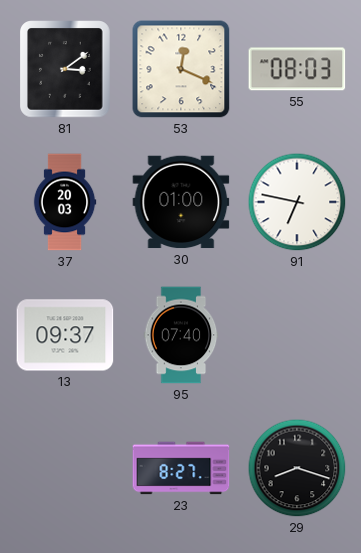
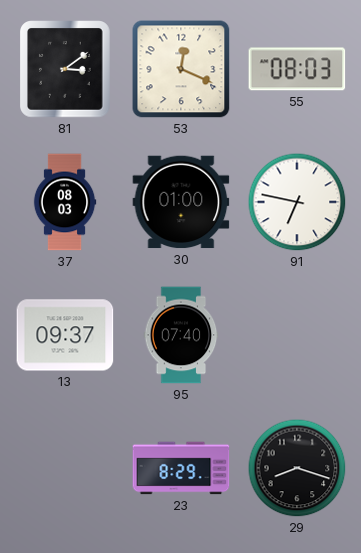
37: 20:03 -> 08:03 (65, 202)
23: 8:27 -> 8:29 (181, 468)
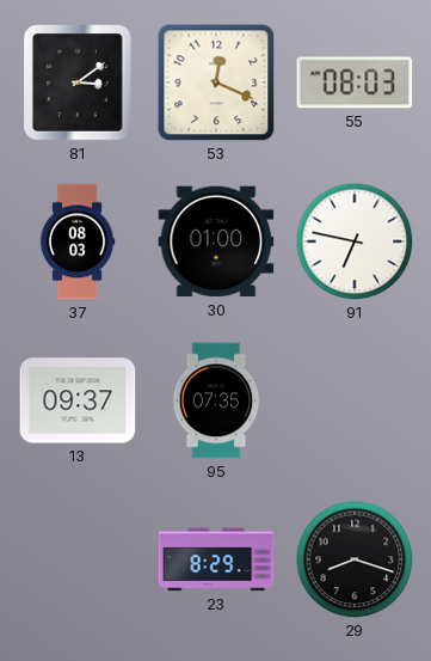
95: 07:40 -> 07:35 (216, 400)
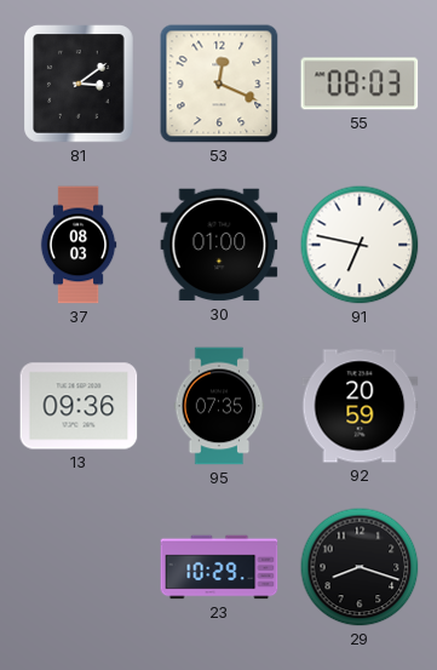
13: 09:37 -> 09:36 (79, 406)
92: none -> 20:59 (360, 406)
23: 8:29 -> 10:29 (219, 567)
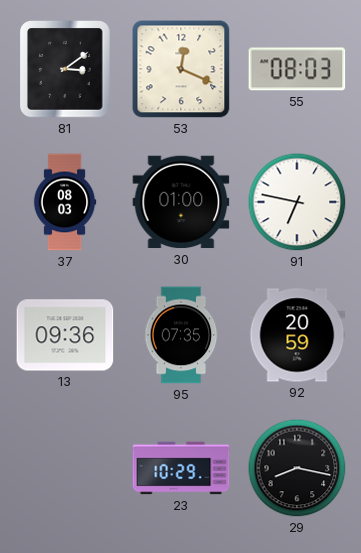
29: 8:18 -> 8:17 (297, 468)
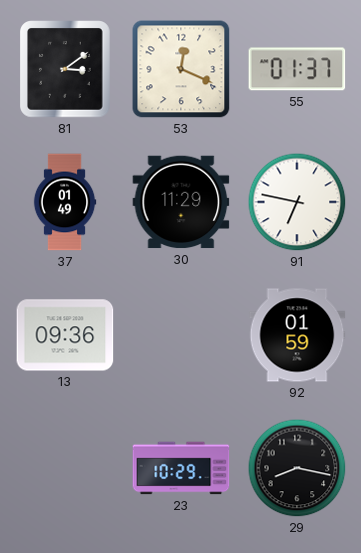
55: 08:03 -> 01:37 (297, 69)
37: 08:03 -> 01:49 (65, 202)
30: 01:00 -> 11:29 (181, 202)
95: 07:35 -> none (181, 335)
92: 20:59 -> 01:59 (297, 335)
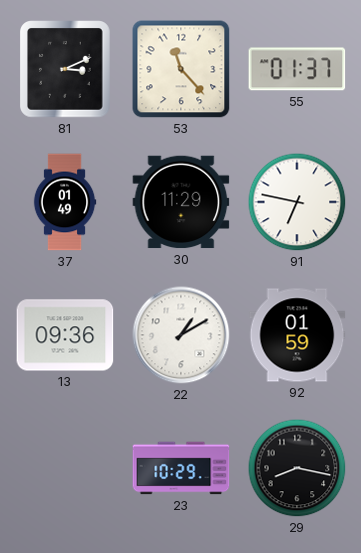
81: 3:09 -> 3:11 (66, 69)
53: 12:19 -> 11:23 (181, 69)
22: none -> 1:10 (181, 335)
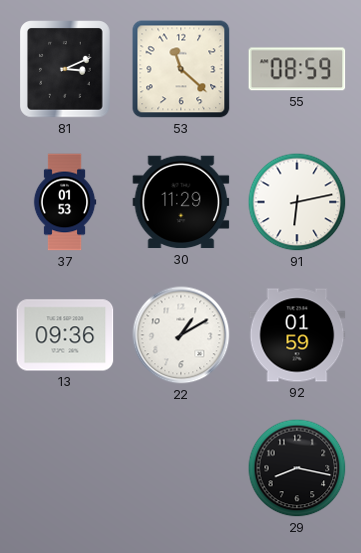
53: 11:23 -> 11:22 (181, 69)
55: 01:37 -> 08:59 (297, 69)
37: 01:49 -> 01:53 (65, 202)
91: 6:47 -> 6:13 (297, 202)
23: 10:29 -> none (181, 468)
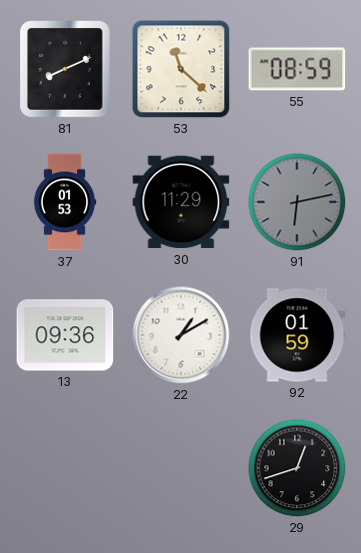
81: 3:11 -> 8:11 (66, 69)
91 dial: white -> grey (297, 202)
29: 8:17 -> 12:42 (297, 468)
